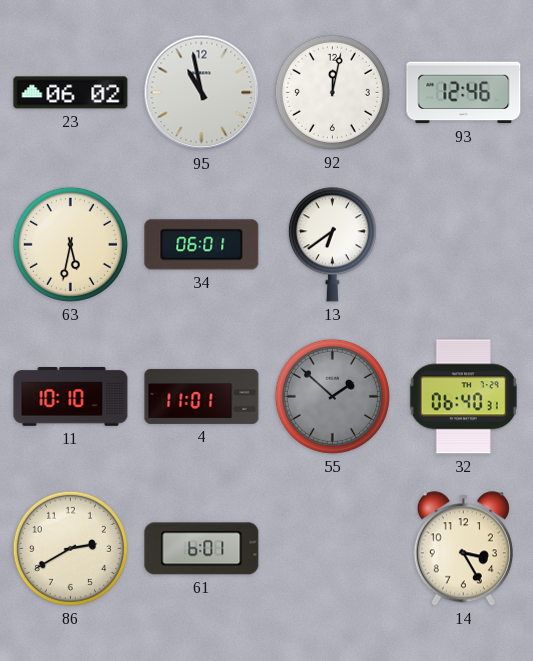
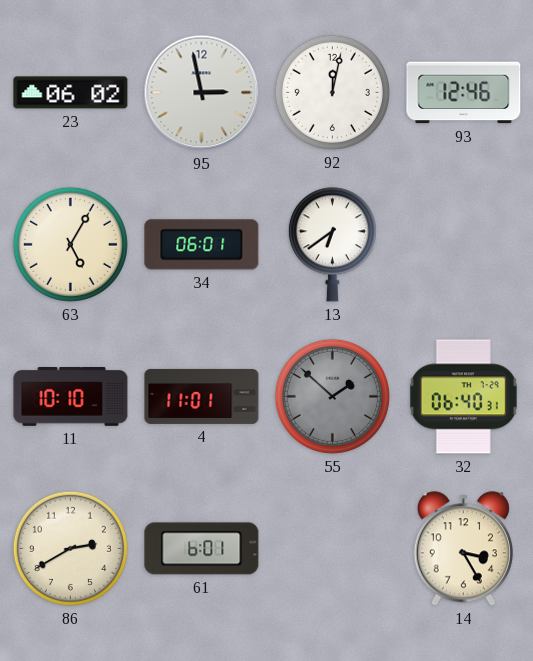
95: 10:58 -> 2:58 (202, 93)
63: 5:32 -> 5:05 (70, 244)
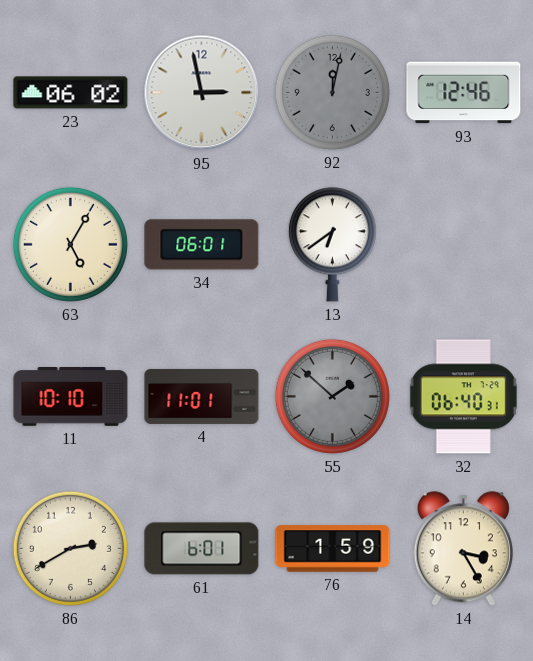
92 dial: white -> grey (332, 92)
76: none -> 1:59 (333, 549)
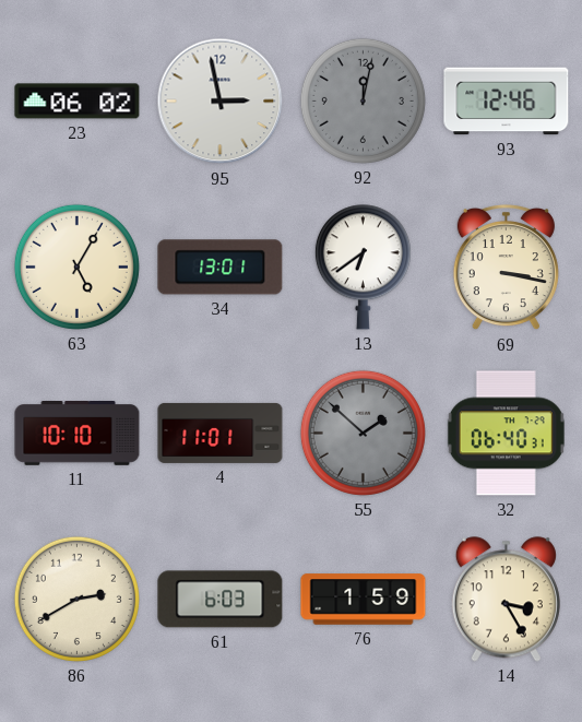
34: 06:01 -> 13:01 (221, 268)
69: none -> 3:17 (506, 268)
61: 6:01 -> 6:03 (221, 600)
